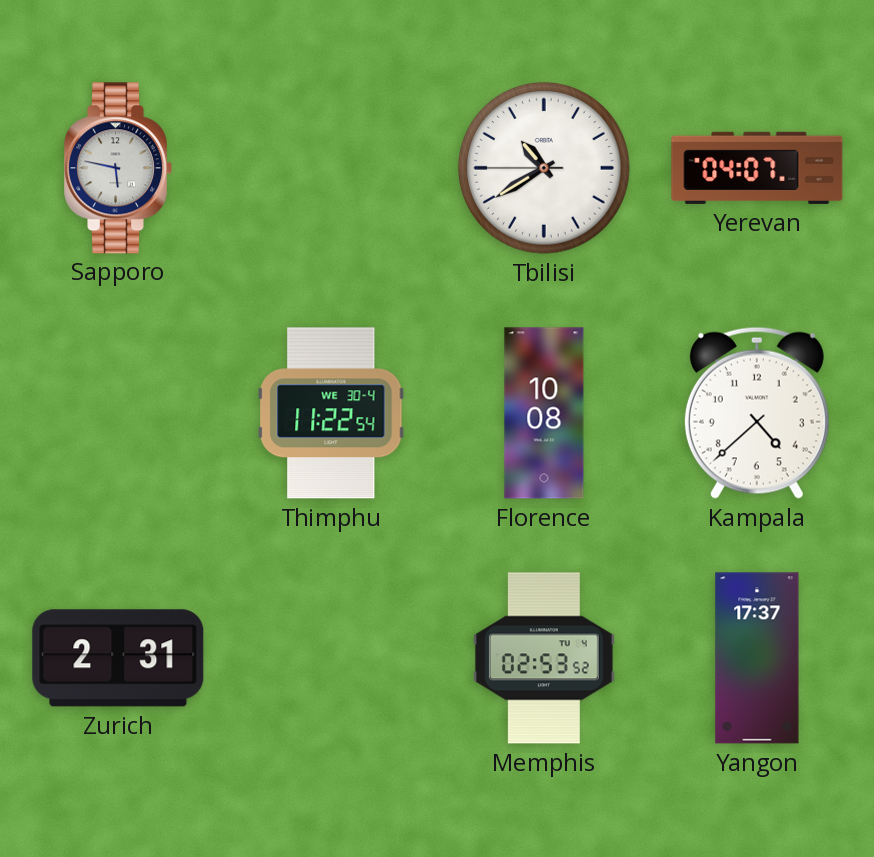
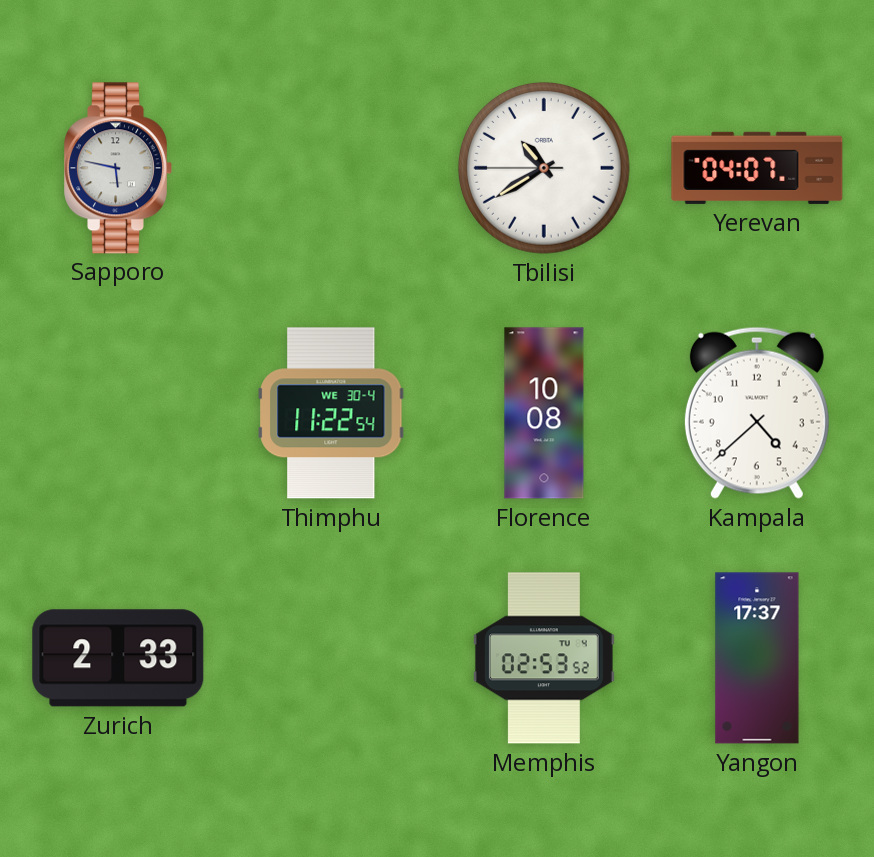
Zurich: 2:31 -> 2:33 (118, 658)
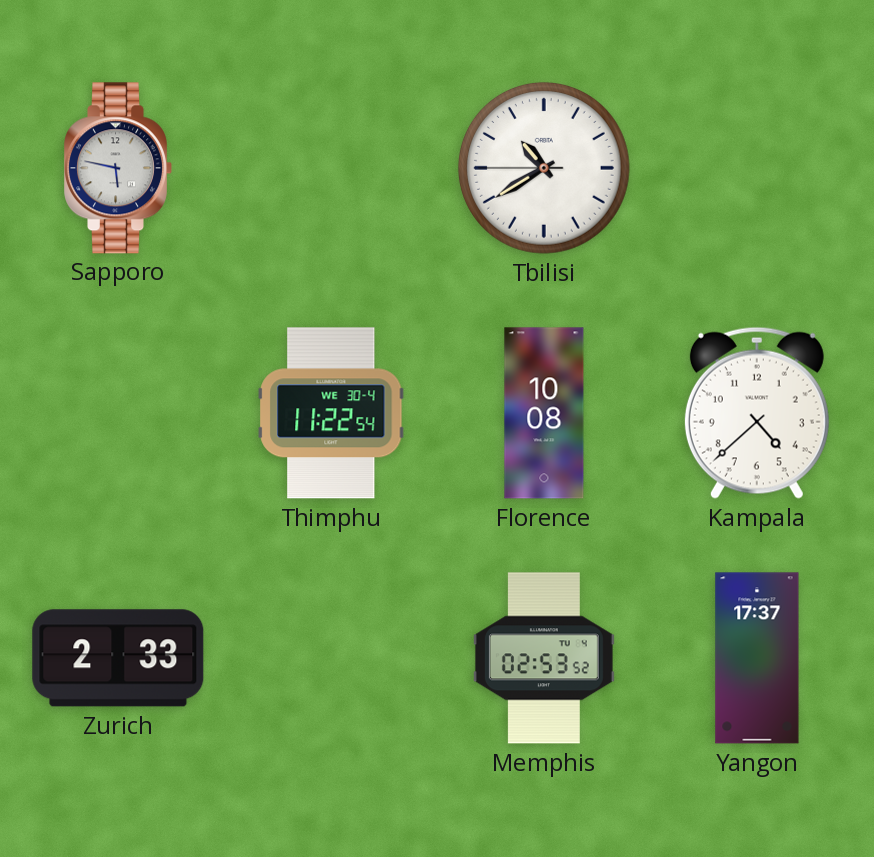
Yerevan: 04:07 -> none (757, 168)
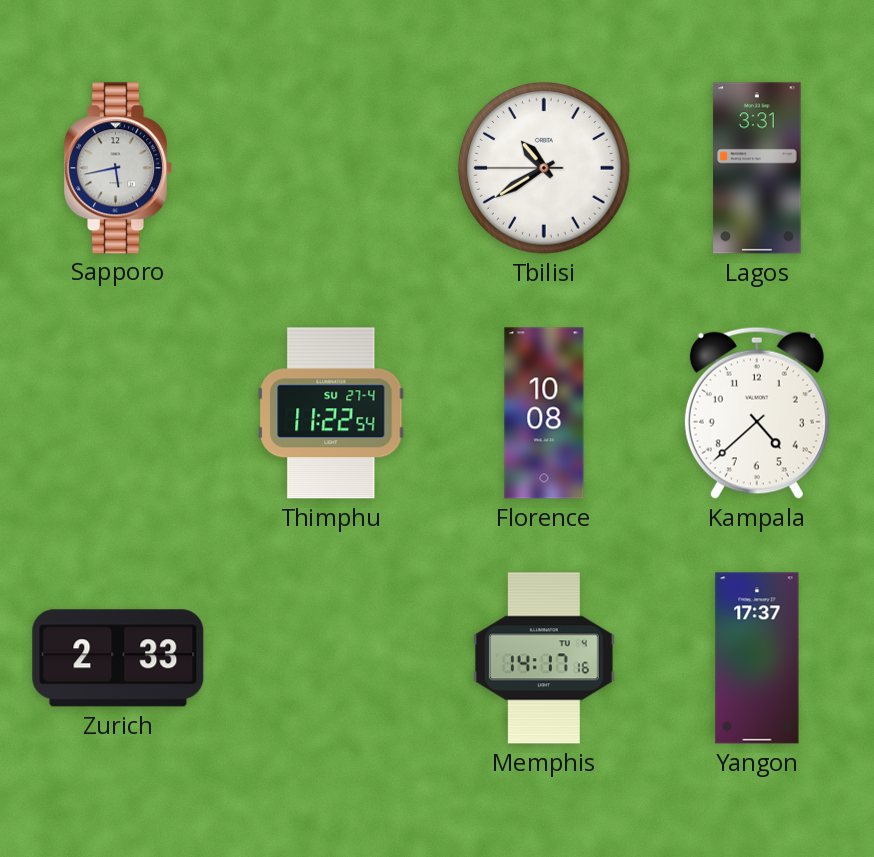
Sapporo: 5:47 -> 5:43 (118, 168)
Lagos: none -> 3:31 (757, 168)
Thimphu date: WE 30-4 -> SU 27-4 (331, 413)
Memphis: 02:53 -> 14:17 (544, 658)
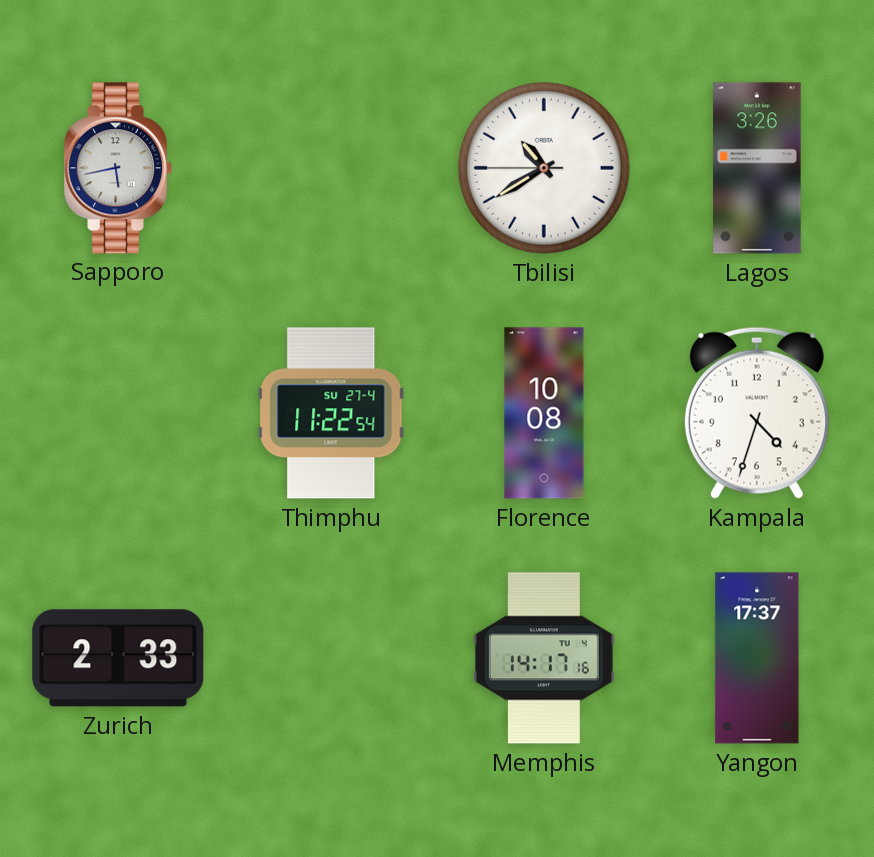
Lagos: 3:31 -> 3:26 (757, 168)
Kampala: 4:38 -> 4:33 (757, 413)
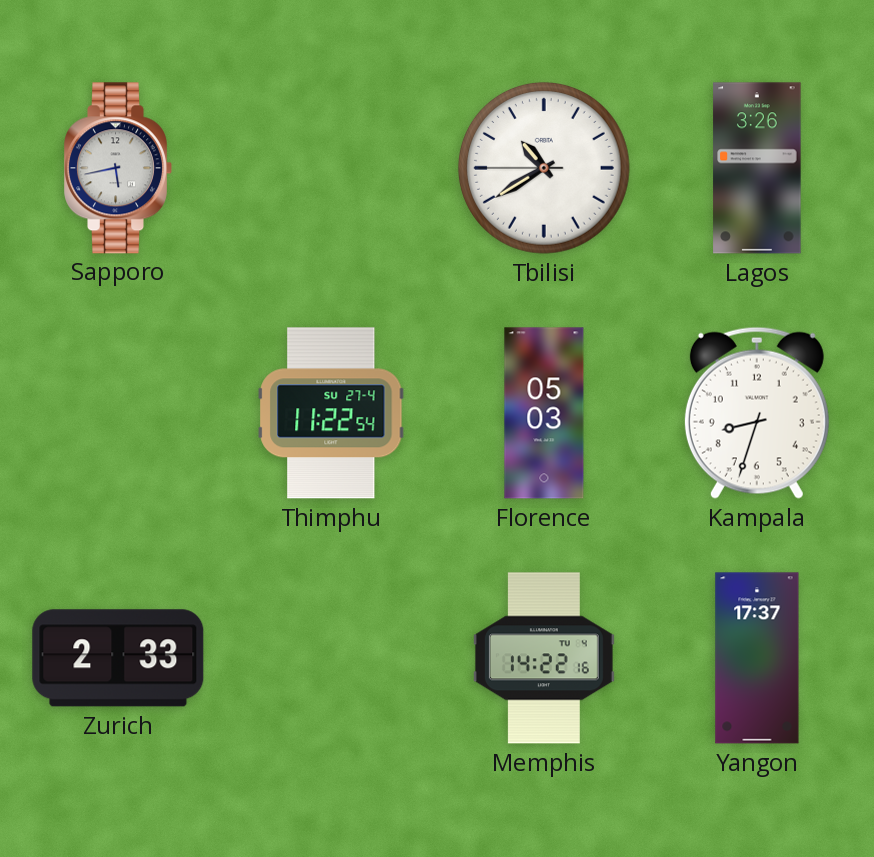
Florence: 10:08 -> 05:03 (544, 413)
Kampala: 4:33 -> 8:33 (757, 413)
Memphis: 14:17 -> 14:22 (544, 658)
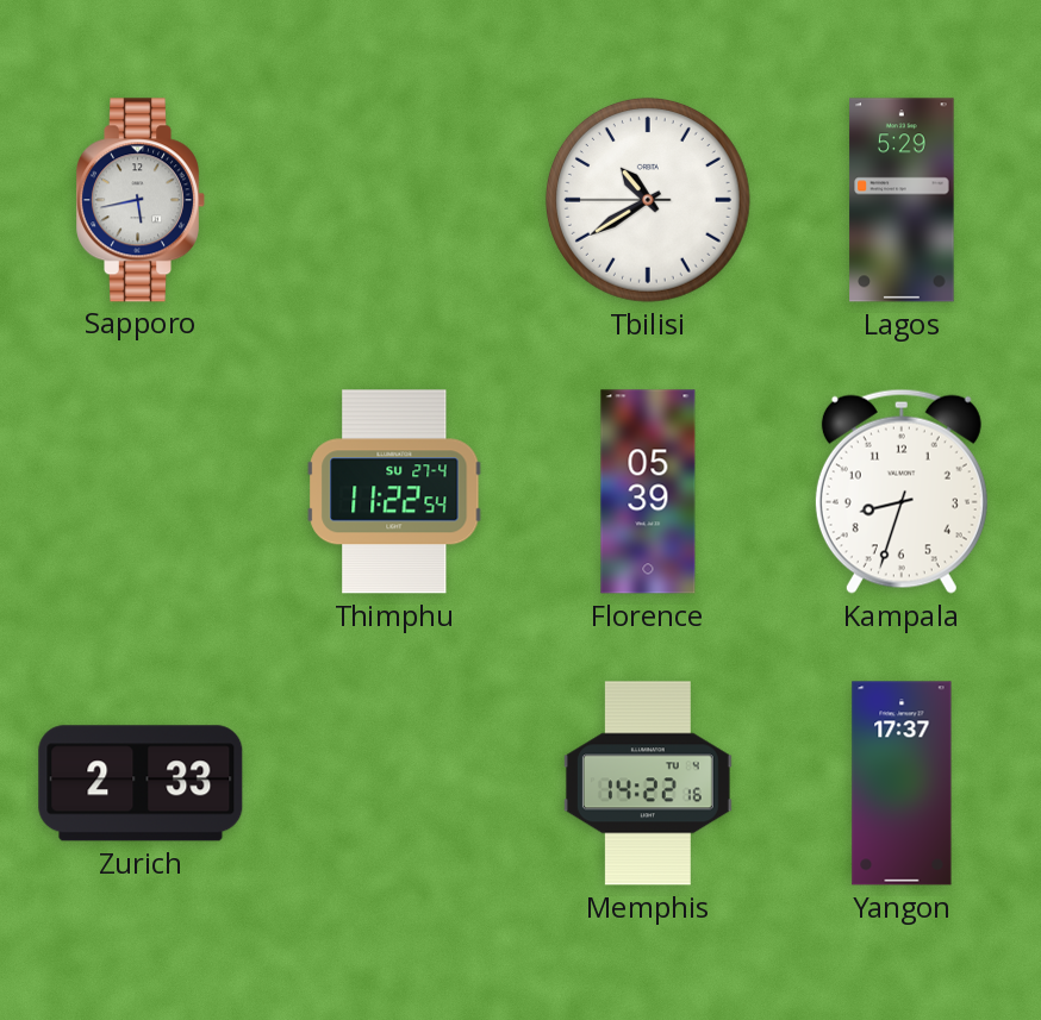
Lagos: 3:26 -> 5:29 (902, 200)
Florence: 05:03 -> 05:39 (648, 492)
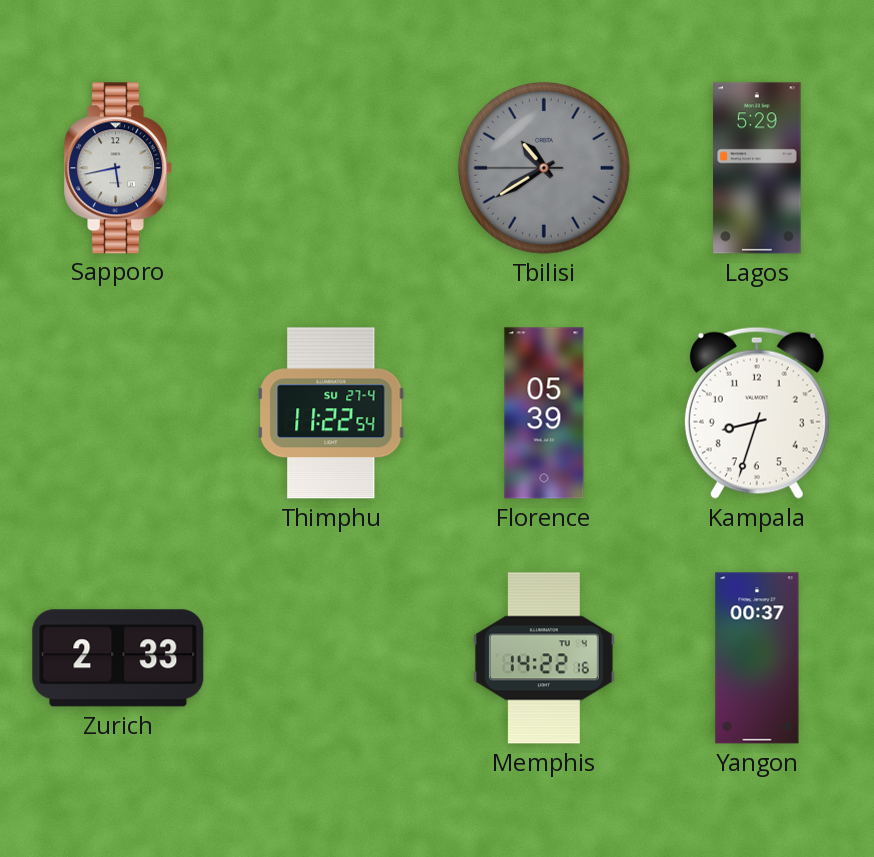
Tbilisi dial: white -> grey (544, 168)
Yangon: 17:37 -> 00:37 (757, 658)
